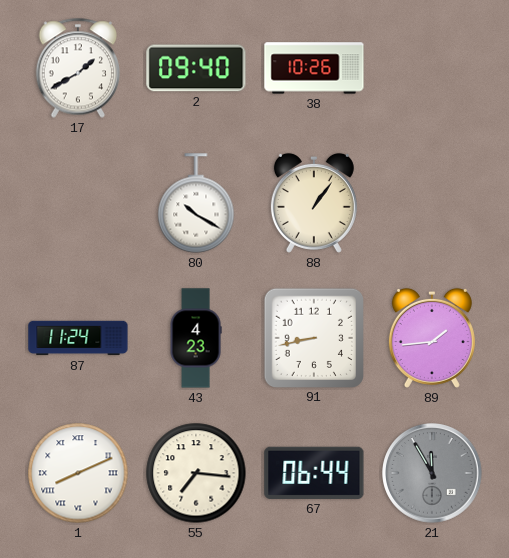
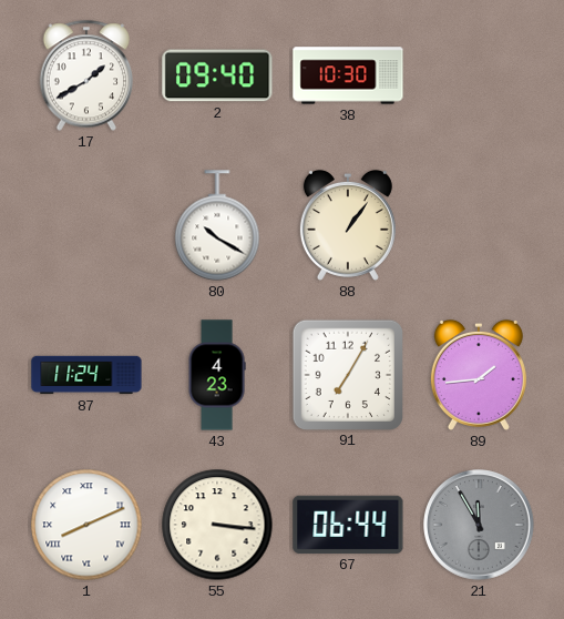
38: 10:26 -> 10:30 (348, 75)
91: 8:43 -> 7:05 (347, 374)
55: 7:16 -> 3:16 (217, 525)
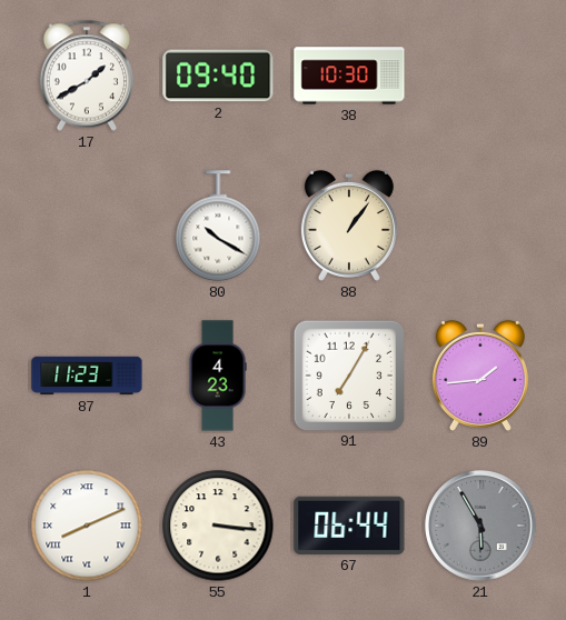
87: 11:24 -> 11:23 (87, 376)
21: 11:55 -> 5:55 (480, 526)
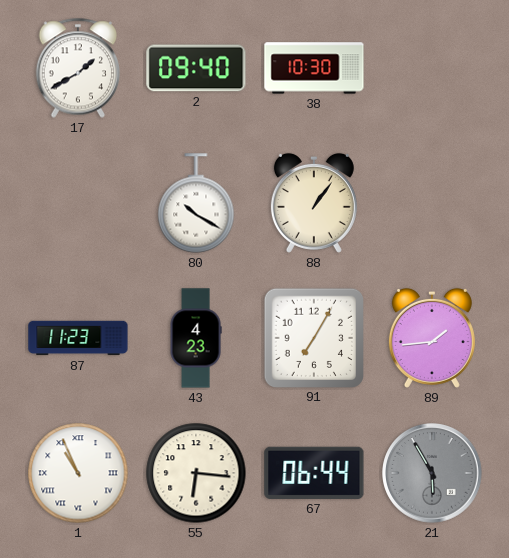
1: 8:11 -> 10:56 (78, 473)
55: 3:16 -> 6:16 (196, 473)
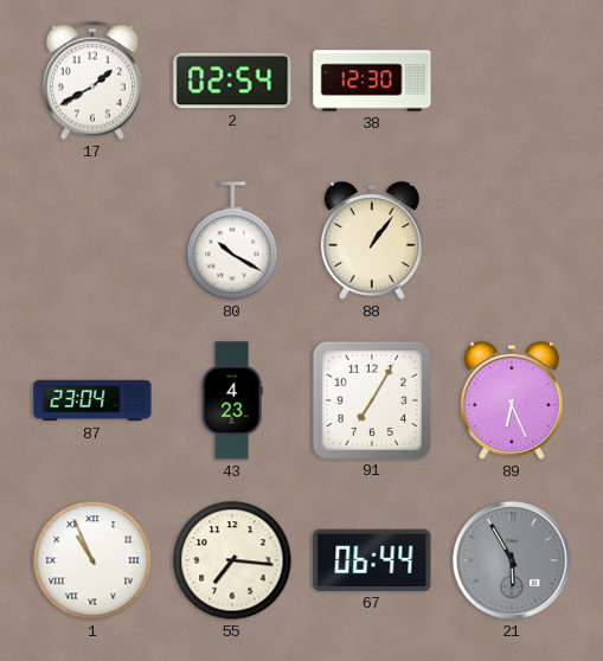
2: 09:40 -> 02:54 (232, 81)
38: 10:30 -> 12:30 (372, 81)
87: 11:23 -> 23:04 (92, 400)
89: 1:44 -> 6:26 (512, 400)
55: 6:16 -> 7:16 (232, 560)
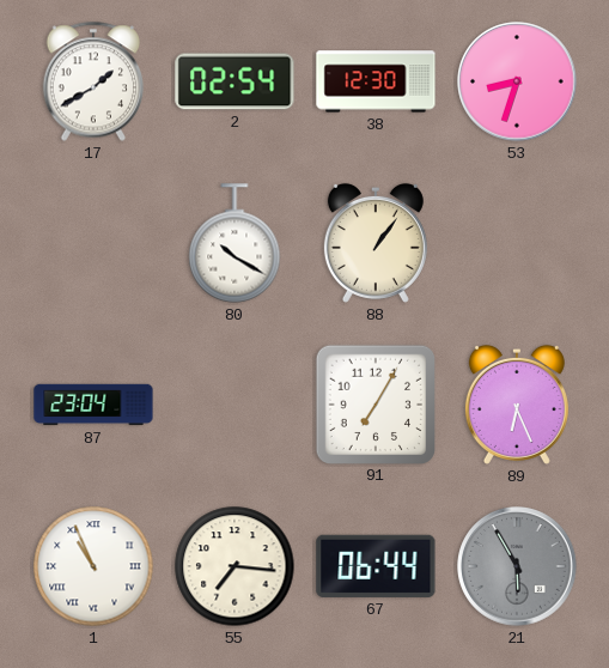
53: none -> 8:33 (517, 81)
43: 4:23 -> none (232, 400)
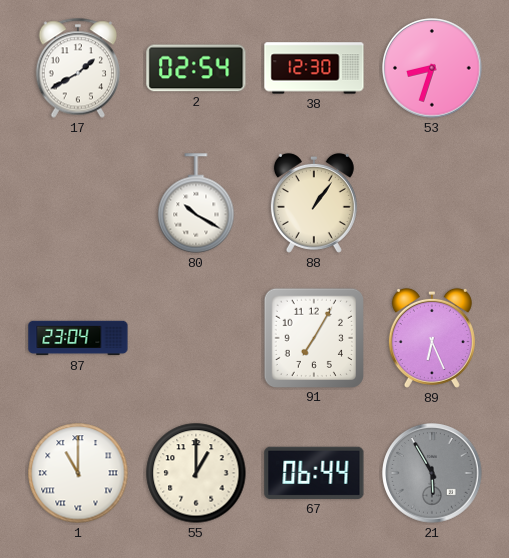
1: 10:56 -> 11:00 (78, 473)
55: 7:16 -> 1:00 (196, 473)
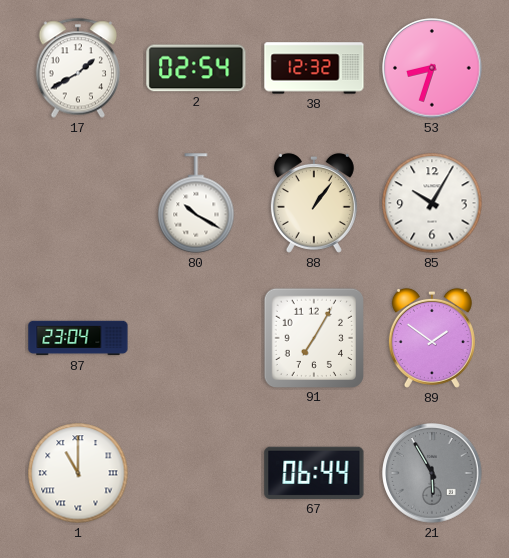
38: 12:30 -> 12:32 (314, 68)
85: none -> 10:05 (432, 203)
89: 6:26 -> 1:51 (432, 338)
55: 1:00 -> none (196, 473)
